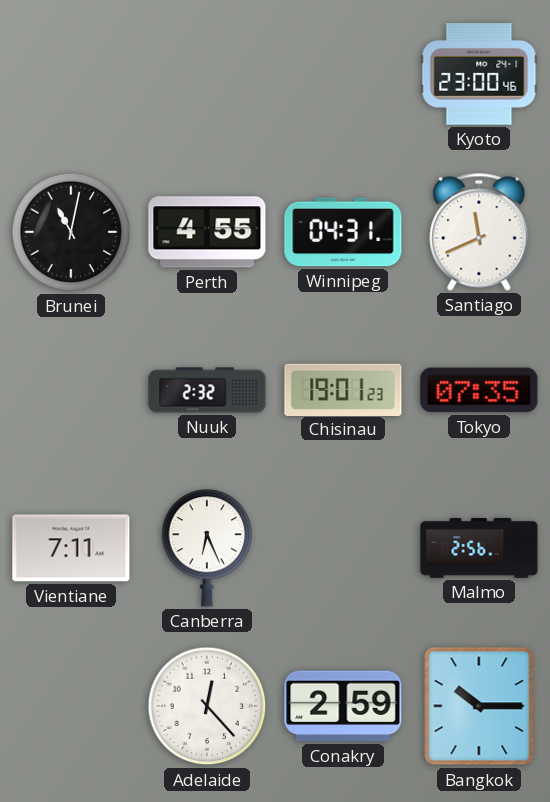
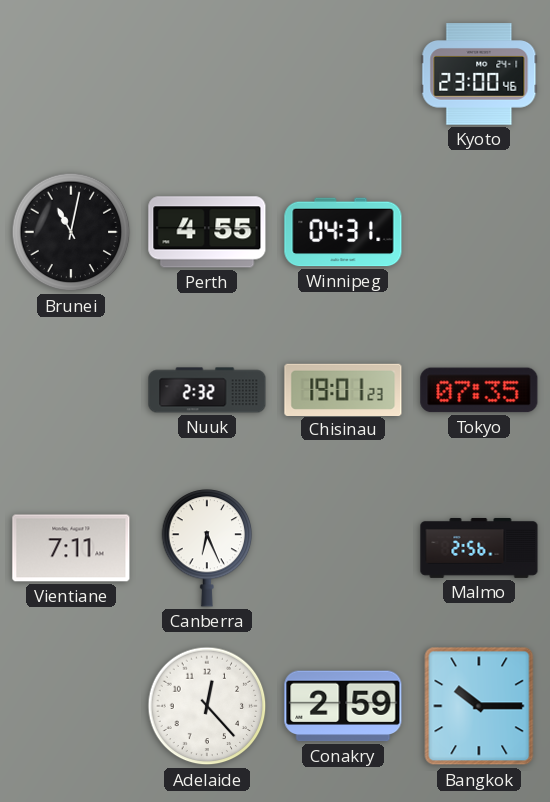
Santiago: 11:41 -> none (479, 232)
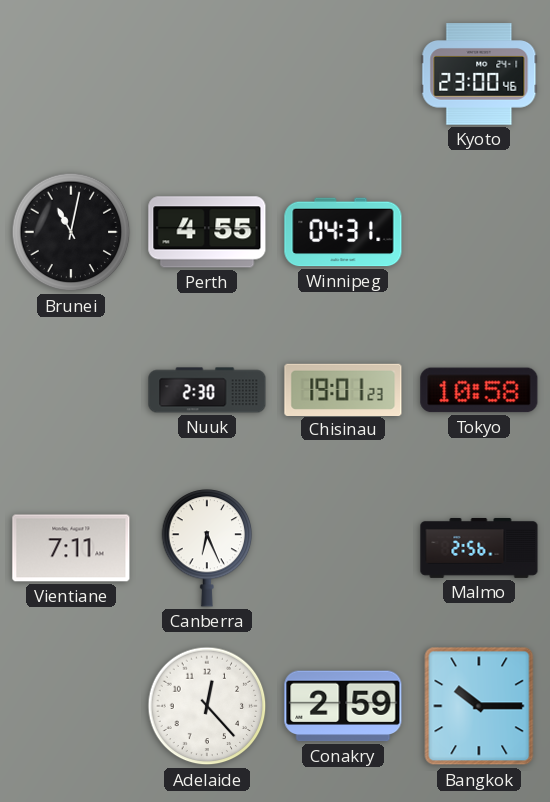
Nuuk: 2:32 -> 2:30 (207, 390)
Tokyo: 07:35 -> 10:58 (479, 390)
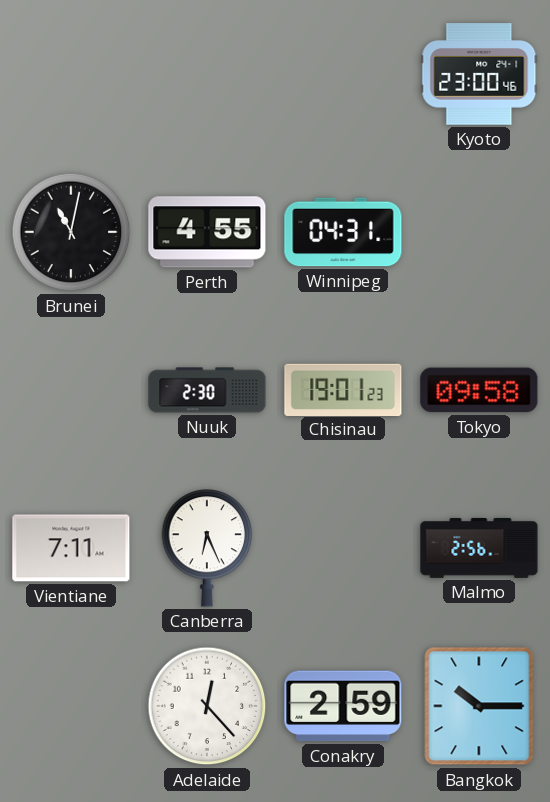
Tokyo: 10:58 -> 09:58 (479, 390)
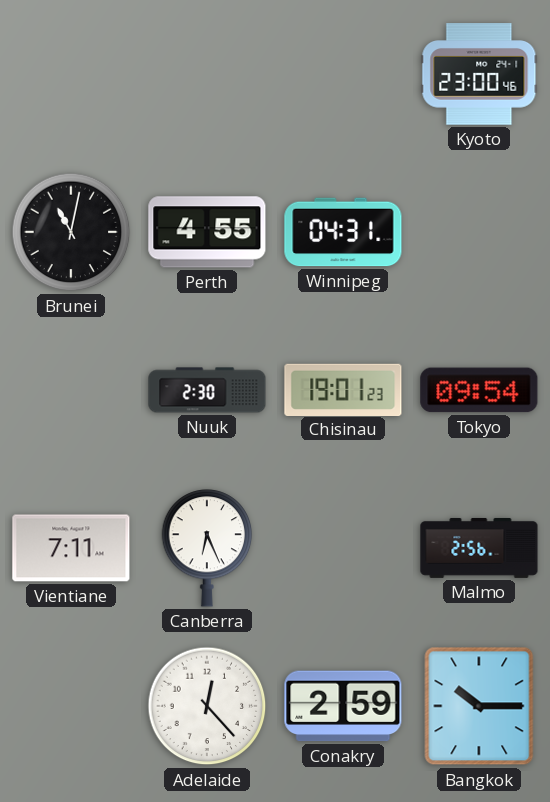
Tokyo: 09:58 -> 09:54 (479, 390)
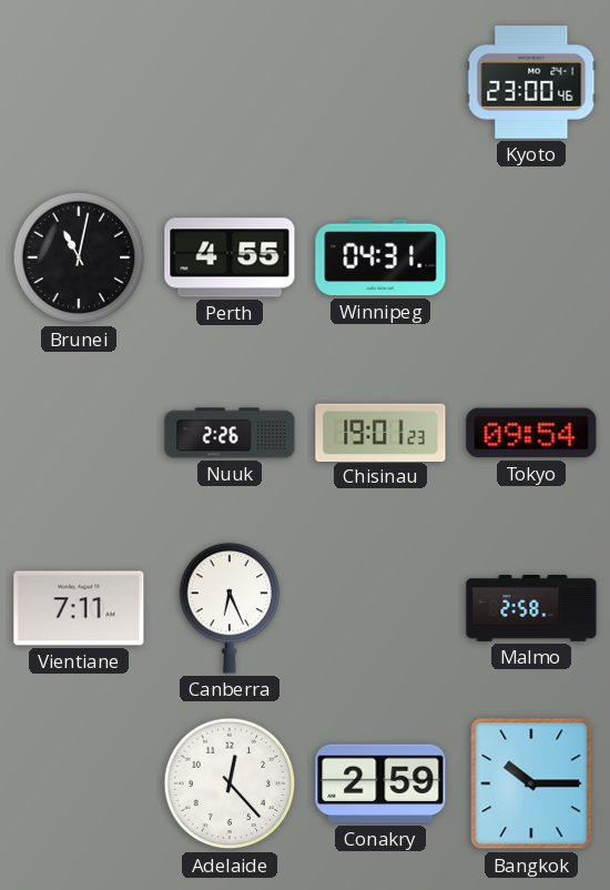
Nuuk: 2:30 -> 2:26 (230, 433)
Malmo: 2:56 -> 2:58 (531, 608)
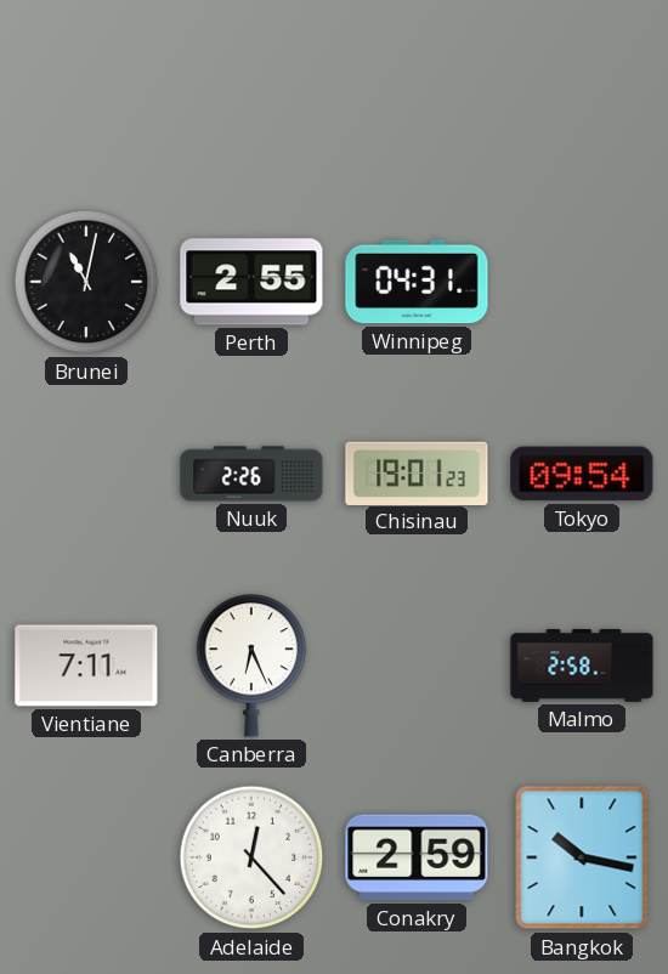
Kyoto: 23:00 -> none (531, 82)
Perth: 4:55 -> 2:55 (251, 282)
Bangkok: 10:15 -> 10:17 (582, 857)
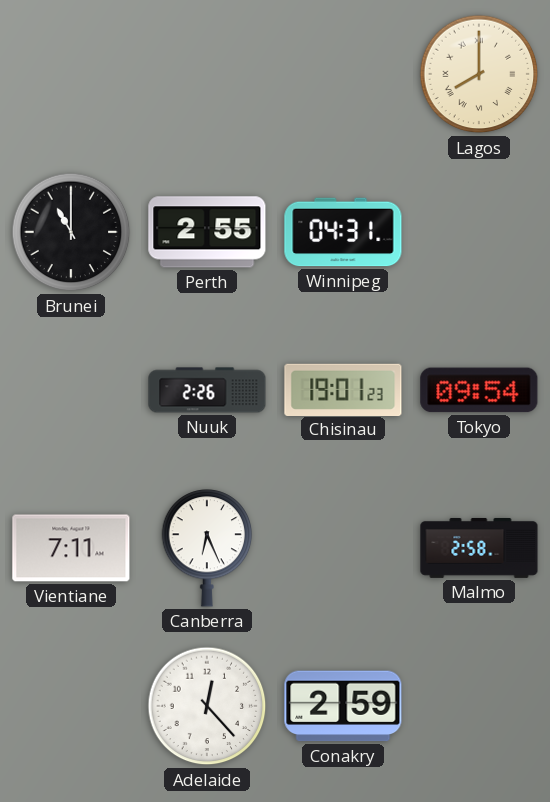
Lagos: none -> 8:00 (479, 74)
Brunei: 11:02 -> 11:00 (71, 232)
Bangkok: 10:17 -> none (582, 857)
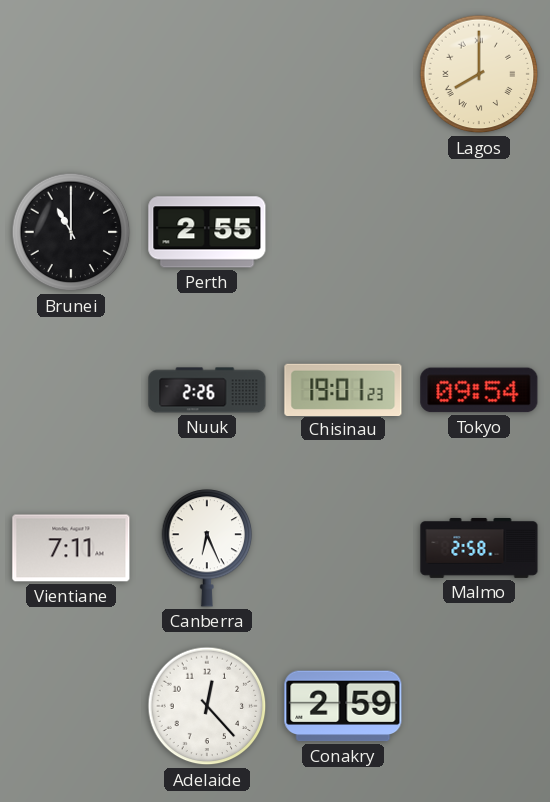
Winnipeg: 04:31 -> none (343, 232)
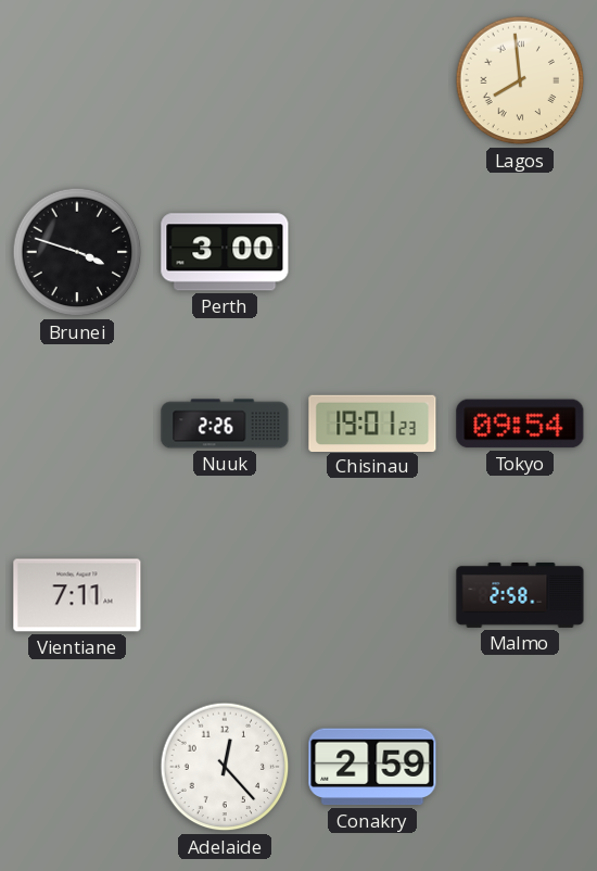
Lagos: 8:00 -> 7:59 (520, 80)
Brunei: 11:00 -> 3:48 (77, 252)
Perth: 2:55 -> 3:00 (225, 252)
Canberra: 6:26 -> none (207, 548)
